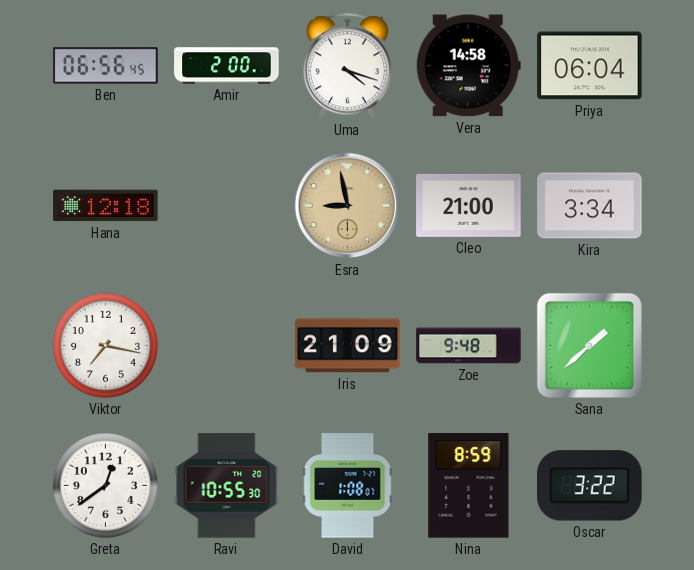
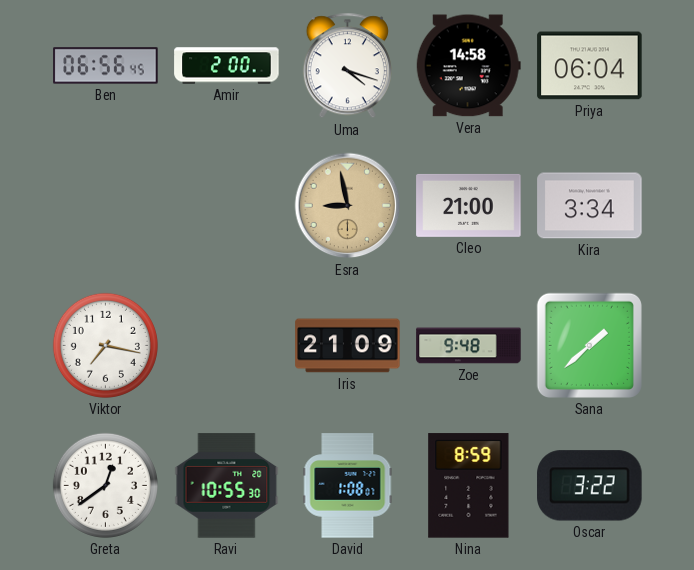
Hana: 12:18 -> none (106, 206)
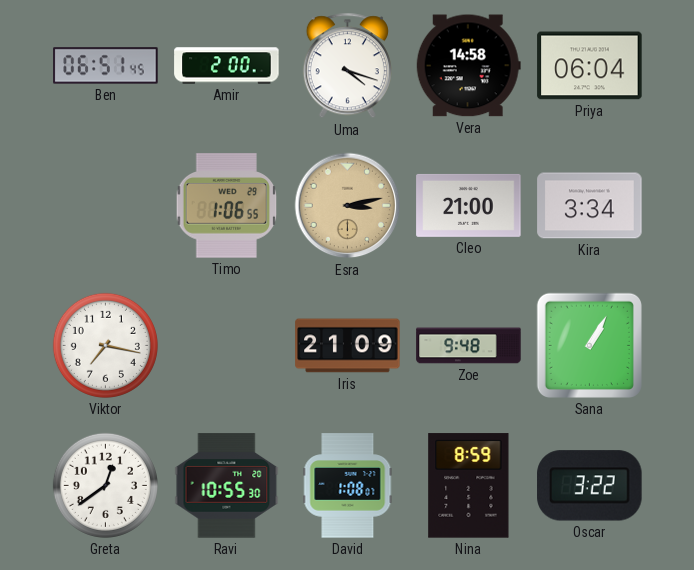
Ben: 06:56 -> 06:51 (106, 66)
Timo: none -> 1:06 (227, 206)
Esra: 8:58 -> 3:13 (348, 206)
Sana: 1:38 -> 1:05 (589, 345)
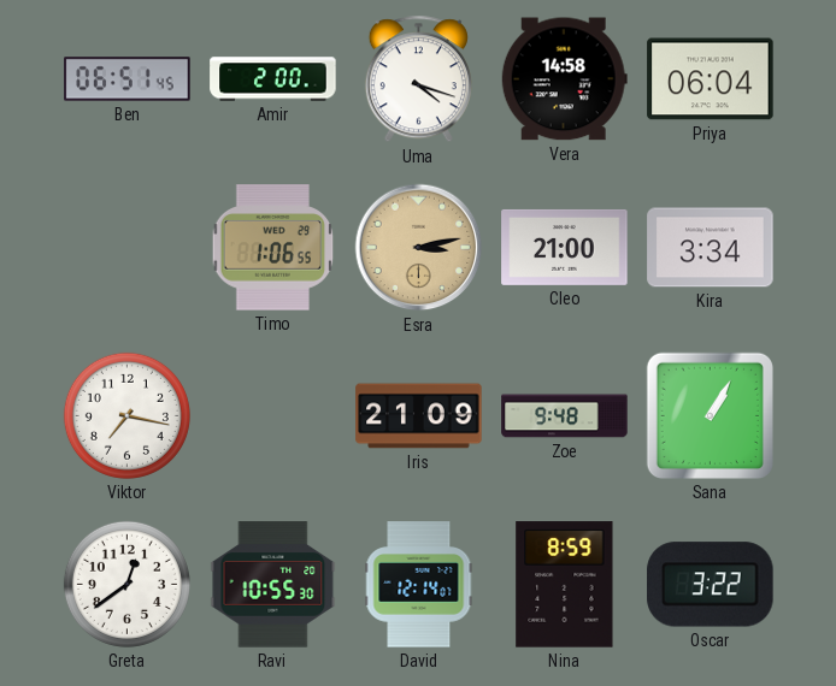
David: 1:08 -> 12:14 (419, 585)
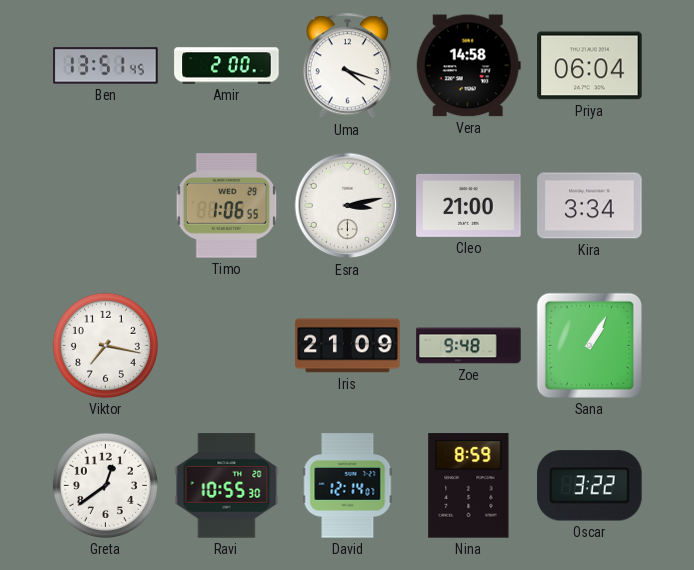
Ben: 06:51 -> 13:51 (106, 66)
Esra dial: champagne -> white (348, 206)
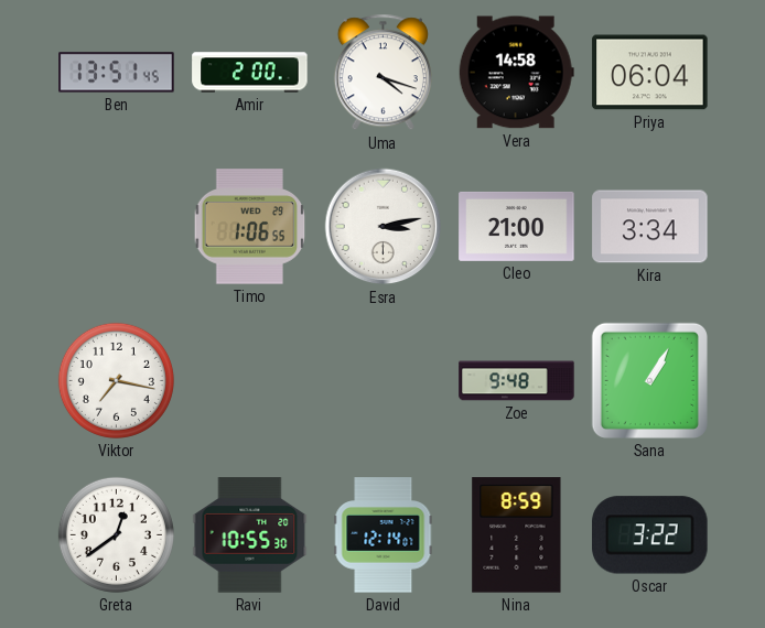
Iris: 21:09 -> none (348, 346)
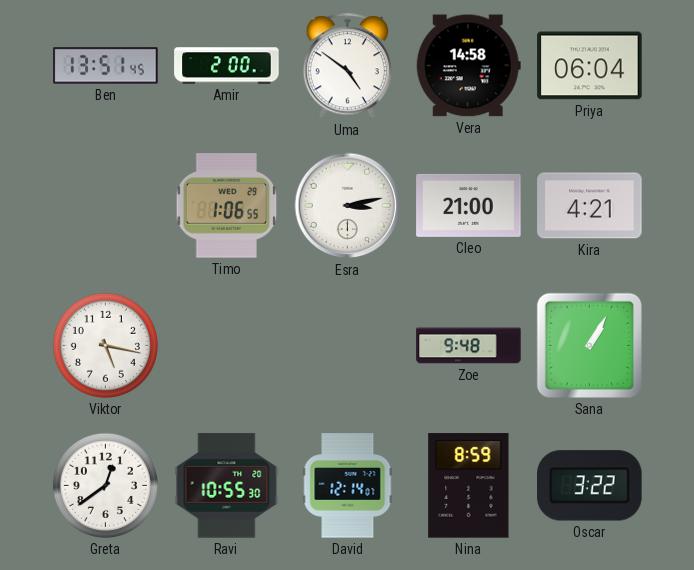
Uma: 4:18 -> 4:51 (347, 66)
Kira: 3:34 -> 4:21 (590, 206)
Viktor: 7:17 -> 5:17 (105, 345)
